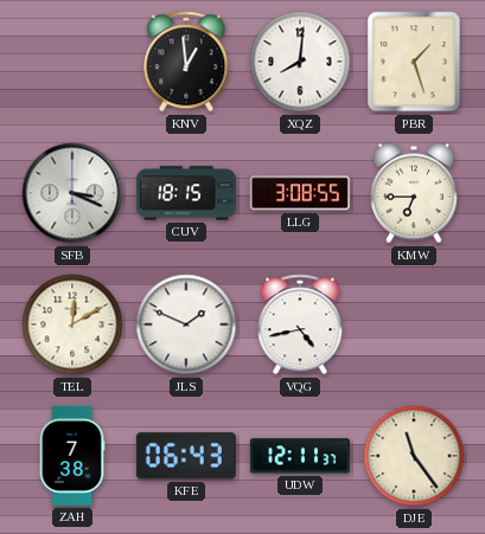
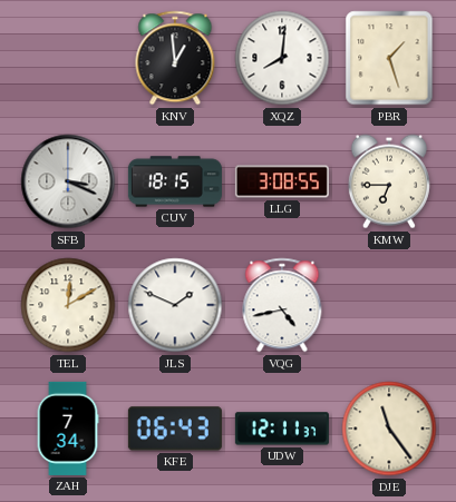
ZAH: 7:38 -> 7:34 (68, 429)
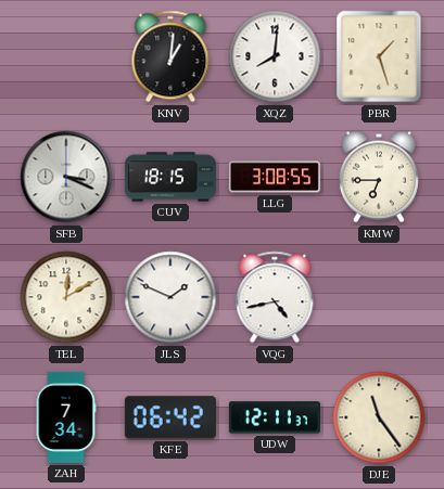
KNV: 12:59 -> 1:01 (170, 56)
KFE: 06:43 -> 06:42 (170, 417)
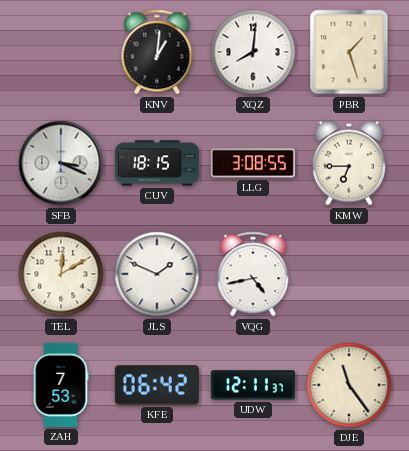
ZAH: 7:34 -> 7:53 (61, 385)
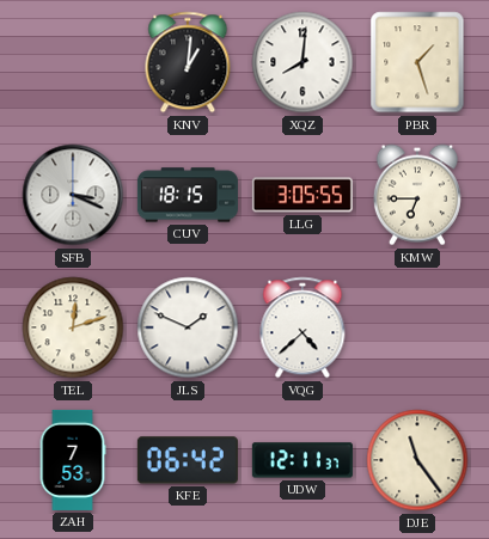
LLG: 3:08 -> 3:05 (302, 195)
TEL: 12:10 -> 12:12 (73, 327)
VQG: 4:43 -> 4:38 (302, 327)
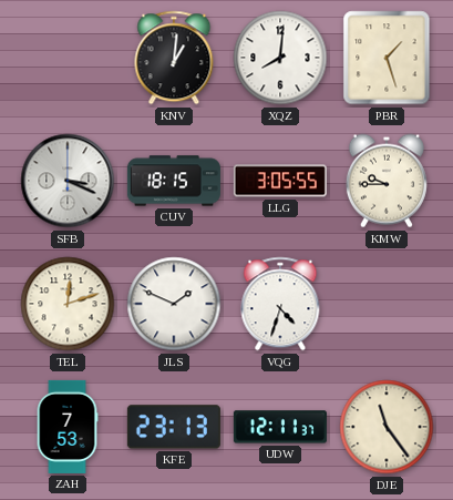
KMW: 6:45 -> 9:45 (387, 181)
VQG: 4:38 -> 4:33 (280, 304)
KFE: 06:42 -> 23:13 (174, 427)
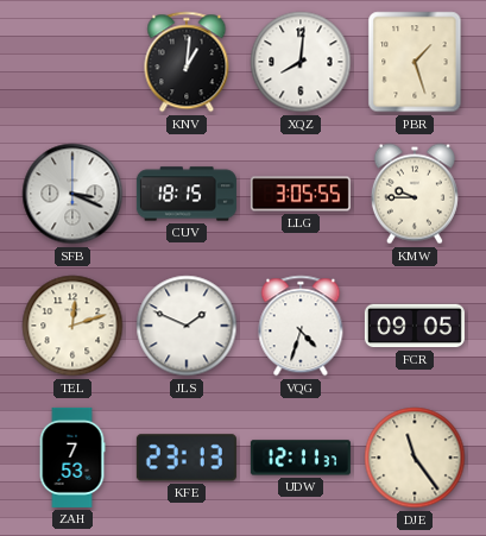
FCR: none -> 09:05 (415, 326)
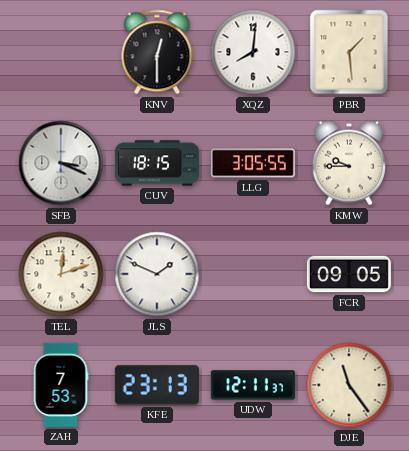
KNV: 1:01 -> 12:30 (157, 52)
PBR: 1:27 -> 1:29 (349, 52)
VQG: 4:33 -> none (301, 326)
